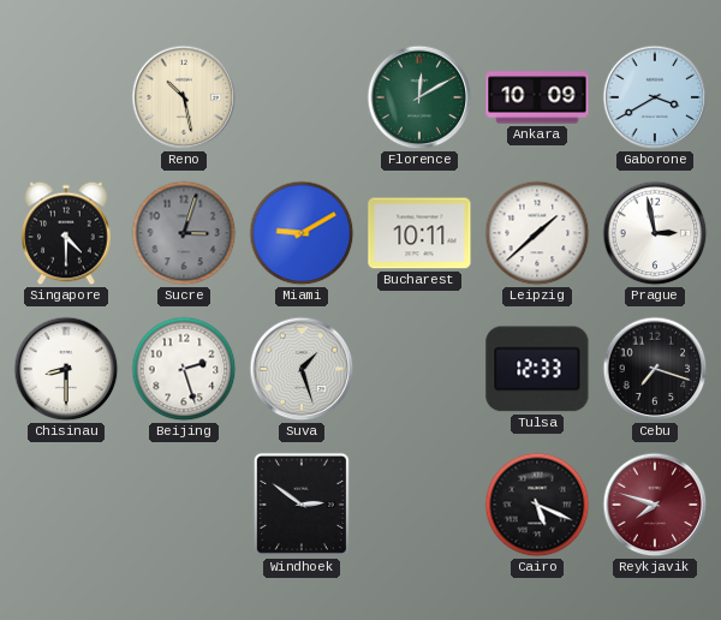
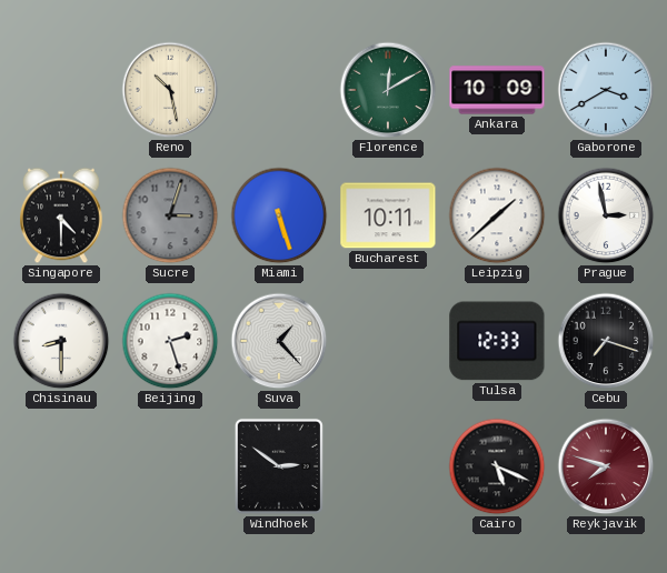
Miami: 9:10 -> 5:27 (279, 215)
Suva: 1:27 -> 1:23 (279, 341)
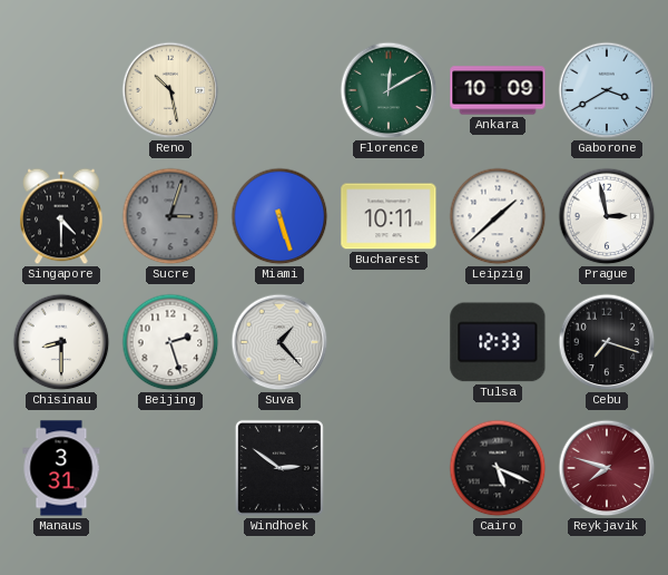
Manaus: none -> 3:31 (61, 468)
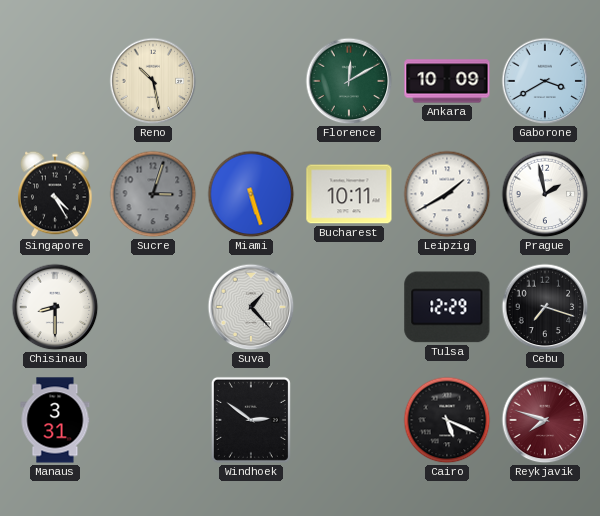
Singapore: 4:30 -> 4:25 (55, 194)
Leipzig: 1:38 -> 1:40 (447, 194)
Prague: 2:58 -> 1:58 (545, 194)
Beijing: 2:27 -> none (170, 342)
Tulsa: 12:33 -> 12:29 (447, 307)
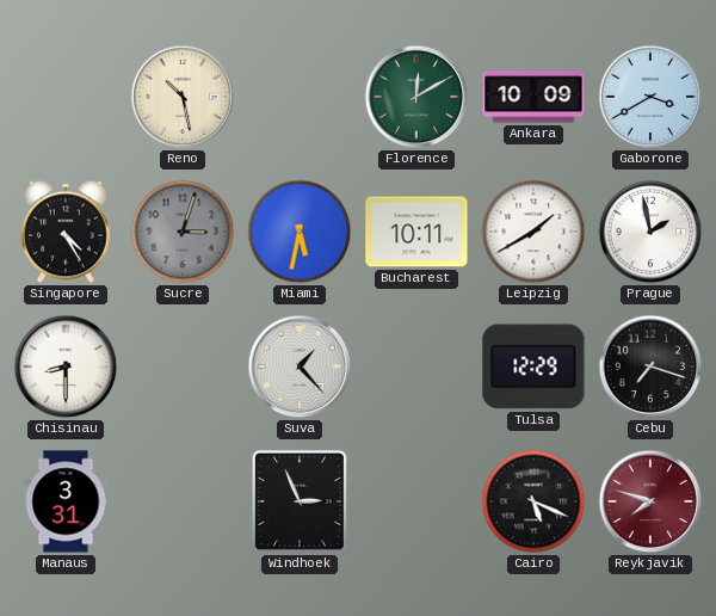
Miami: 5:27 -> 5:32 (300, 232)
Windhoek: 2:51 -> 2:56 (300, 501)
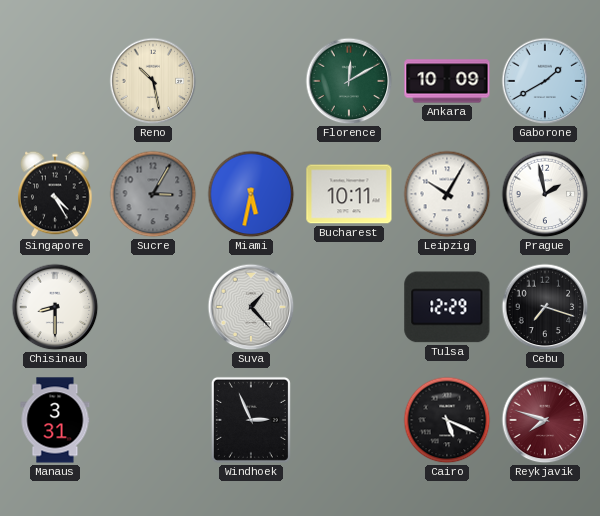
Gaborone: 3:40 -> 1:40 (545, 81)
Sucre: 3:03 -> 3:05 (153, 194)
Leipzig: 1:40 -> 10:05 (447, 194)
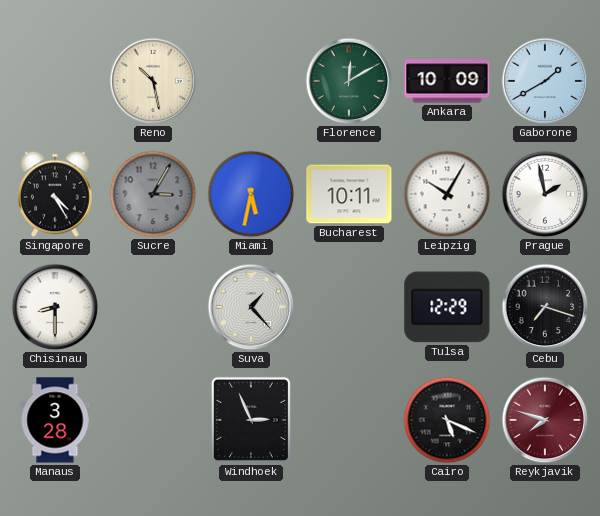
Manaus: 3:31 -> 3:28 (55, 420)
